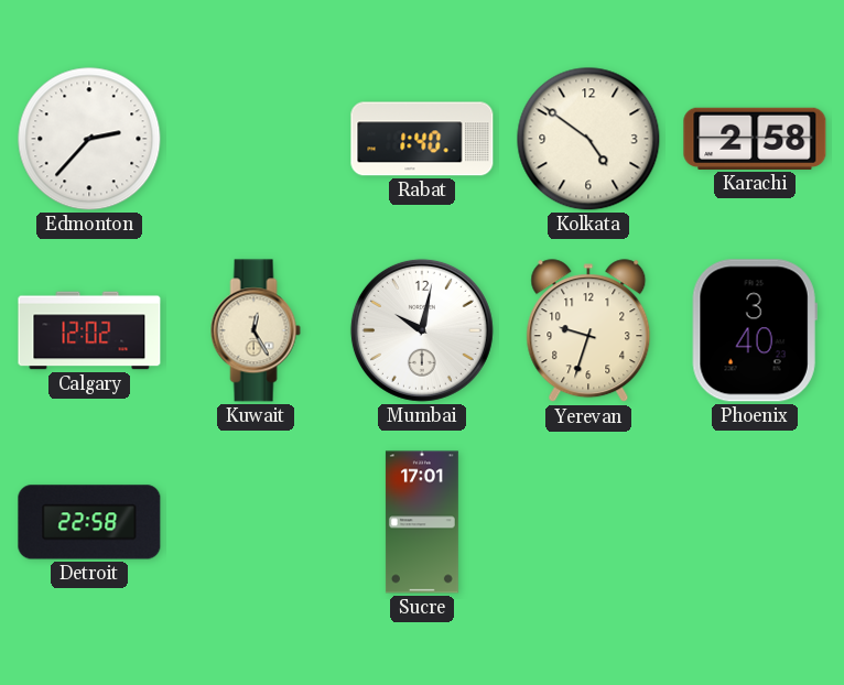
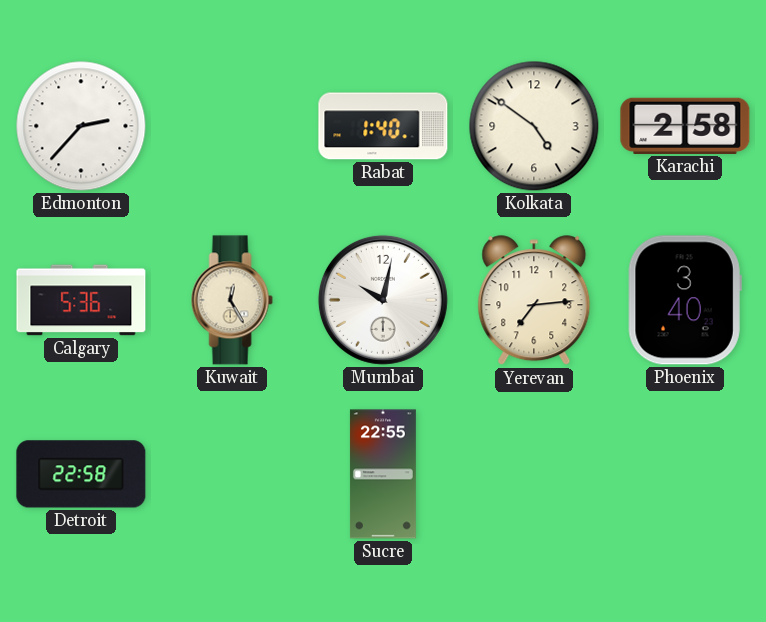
Calgary: 12:02 -> 5:36 (81, 300)
Yerevan: 9:33 -> 7:14 (534, 301)
Sucre: 17:01 -> 22:55 (383, 474)
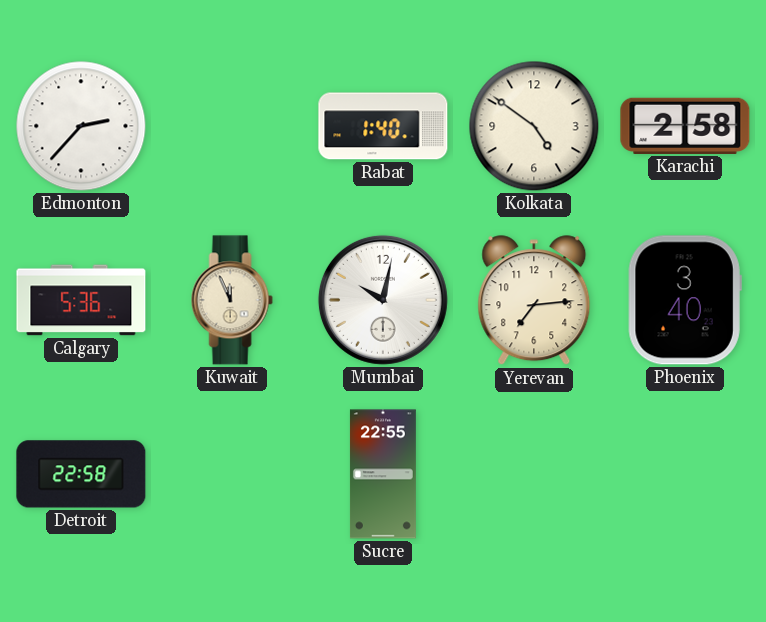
Kuwait: 12:25 -> 11:56 (232, 300)
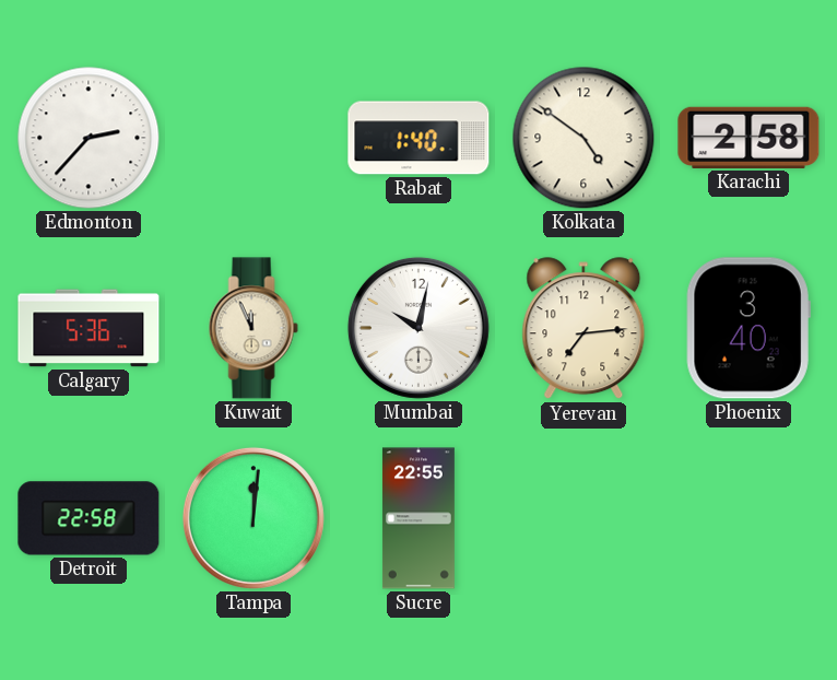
Tampa: none -> 12:01 (254, 518)
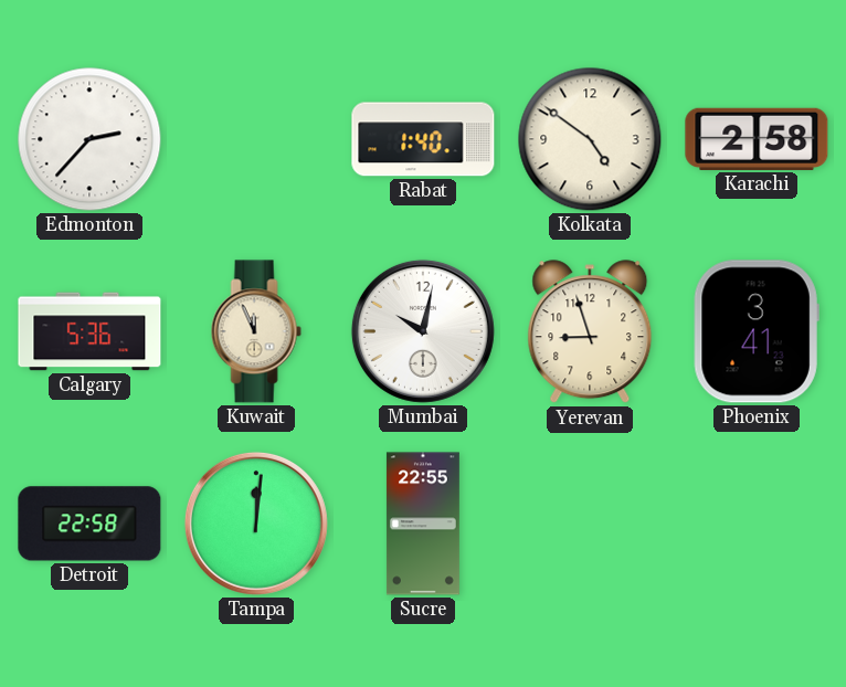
Yerevan: 7:14 -> 8:57 (590, 332)
Phoenix: 3:40 -> 3:41 (757, 331)
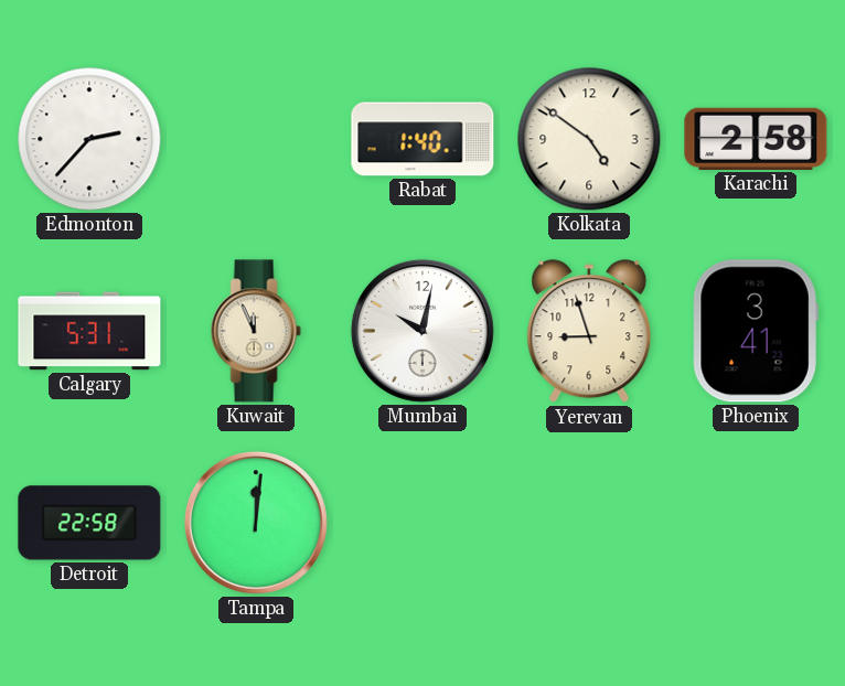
Calgary: 5:36 -> 5:31 (89, 331)
Sucre: 22:55 -> none (423, 524)
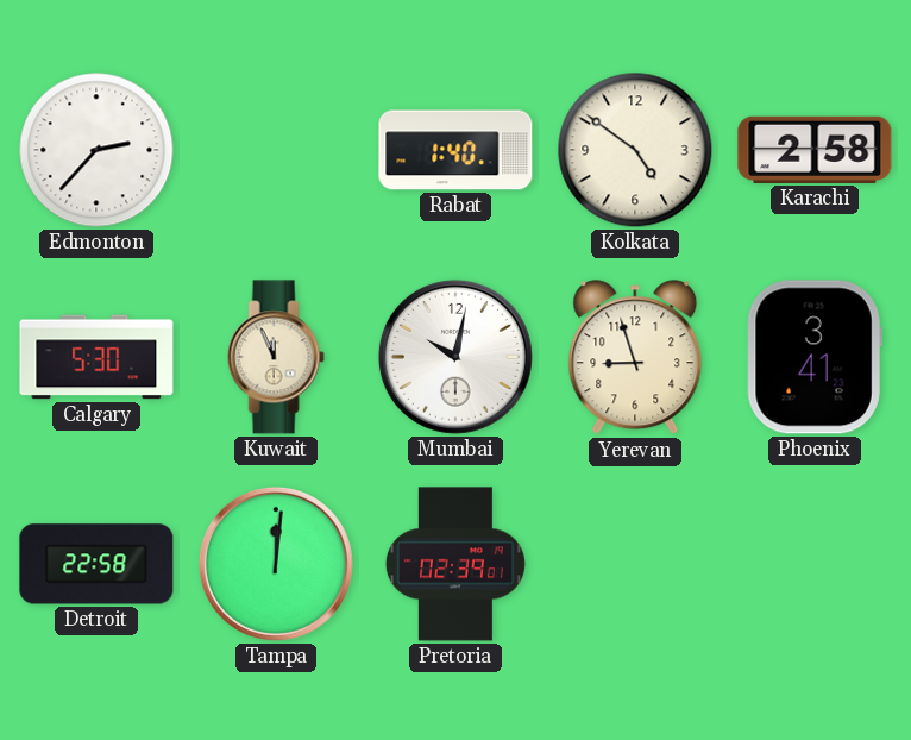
Calgary: 5:31 -> 5:30 (96, 357)
Pretoria: none -> 02:39 (455, 564)
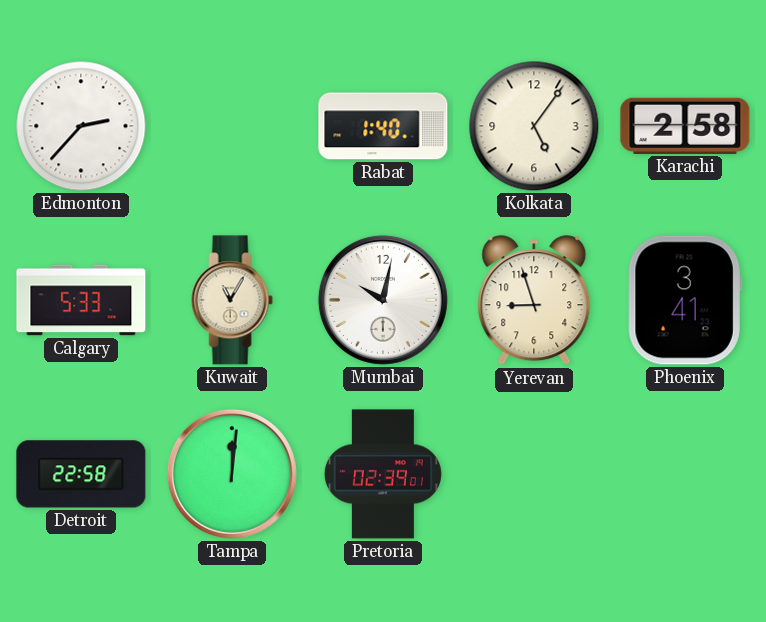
Kolkata: 4:51 -> 5:06 (534, 126)
Calgary: 5:30 -> 5:33 (81, 300)
Kuwait: 11:56 -> 11:05 (232, 300)
